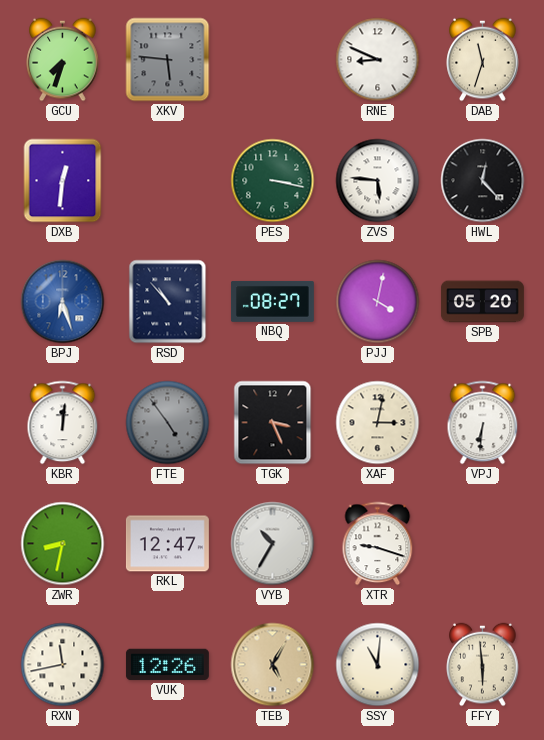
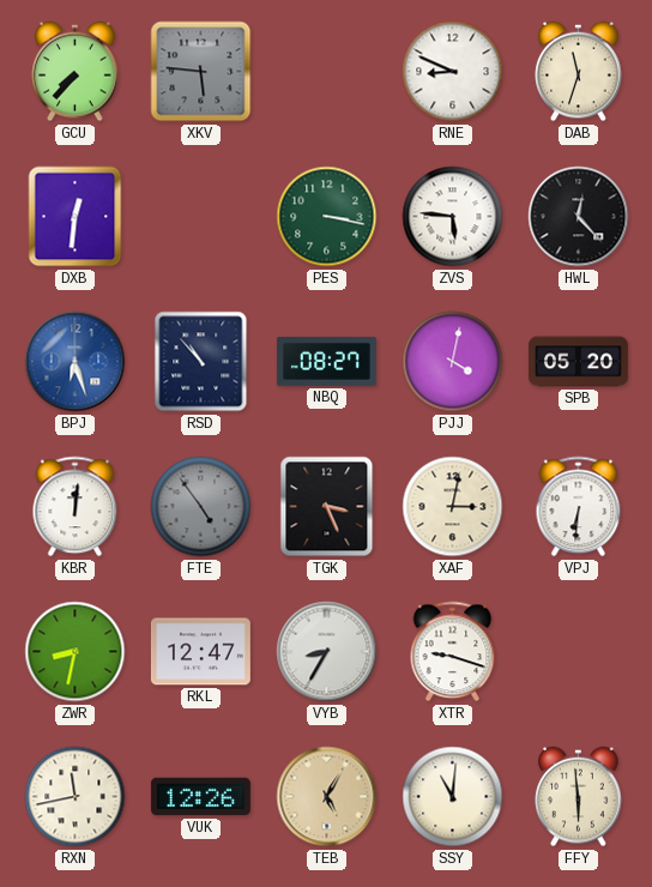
GCU: 7:33 -> 7:37 (76, 72)
VYB: 10:35 -> 8:35 (327, 652)
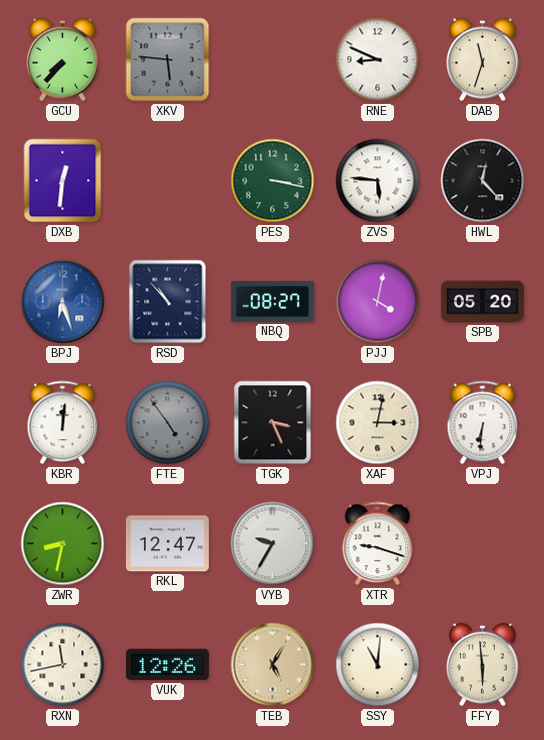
VYB: 8:35 -> 9:35 (273, 544)
